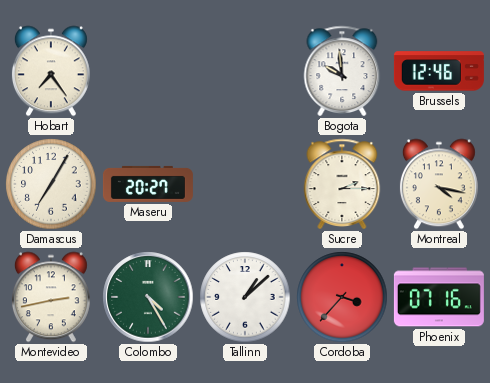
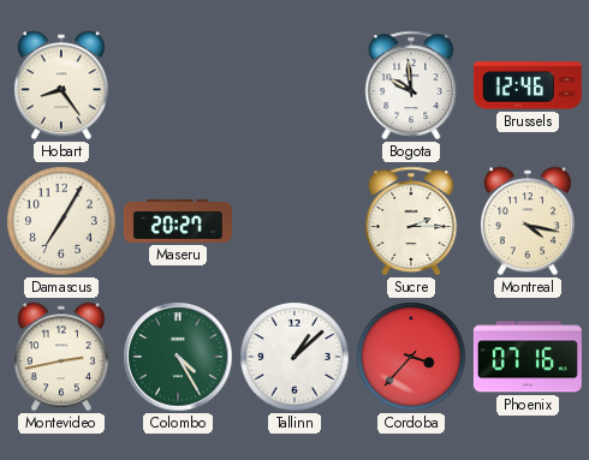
Hobart: 7:24 -> 8:24 (61, 85)
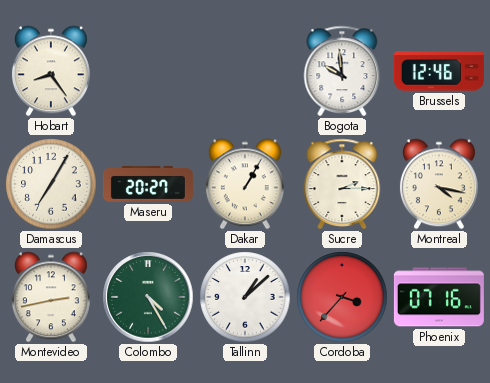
Dakar: none -> 1:05 (245, 184)
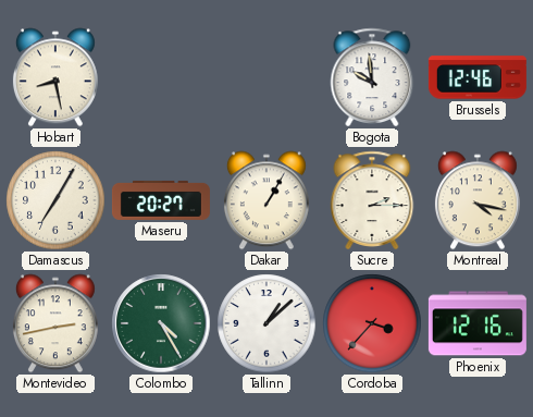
Hobart: 8:24 -> 8:28 (55, 77)
Phoenix: 07:16 -> 12:16 (478, 323)
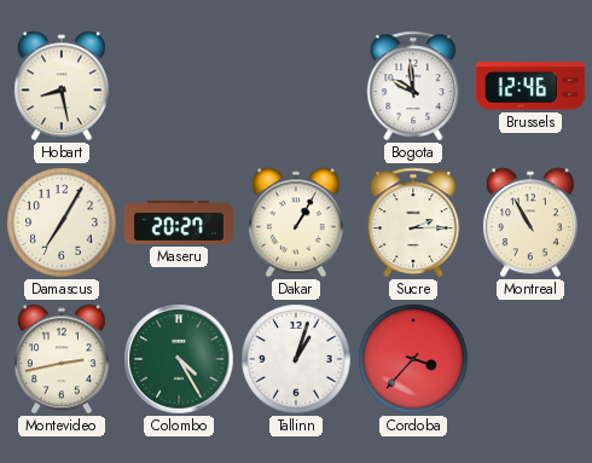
Montreal: 4:17 -> 10:55 (530, 222)
Tallinn: 1:08 -> 1:03 (296, 359)
Phoenix: 12:16 -> none (478, 323)
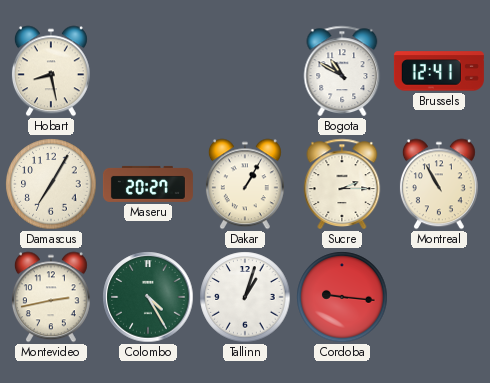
Bogota: 9:59 -> 10:50 (342, 71)
Brussels: 12:46 -> 12:41 (439, 71)
Cordoba: 3:37 -> 9:16 (342, 297)
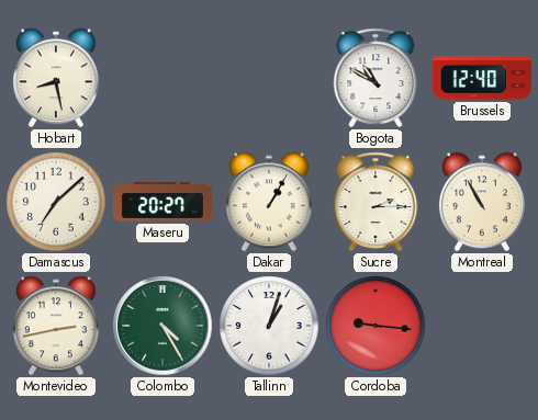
Brussels: 12:41 -> 12:40 (482, 78)
Damascus: 7:05 -> 7:08 (56, 202)
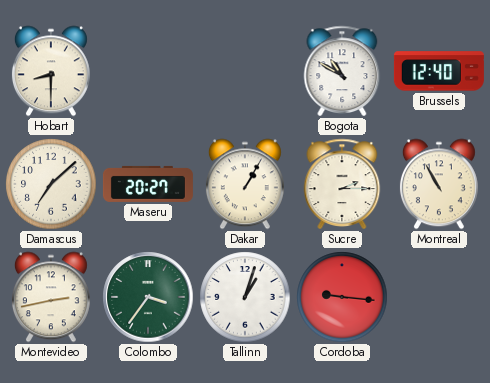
Hobart: 8:28 -> 8:30 (51, 71)
Colombo: 4:25 -> 3:36 (148, 297)
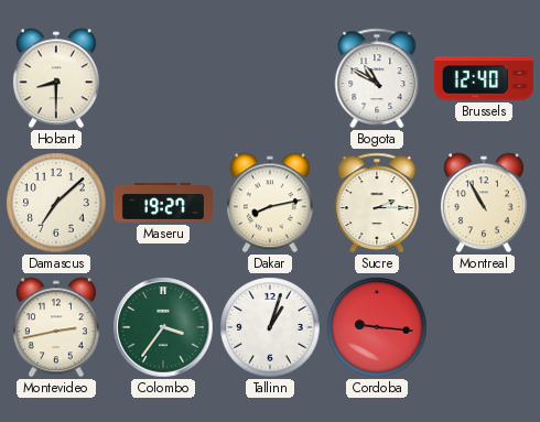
Maseru: 20:27 -> 19:27 (163, 203)
Dakar: 1:05 -> 8:13 (270, 203)
